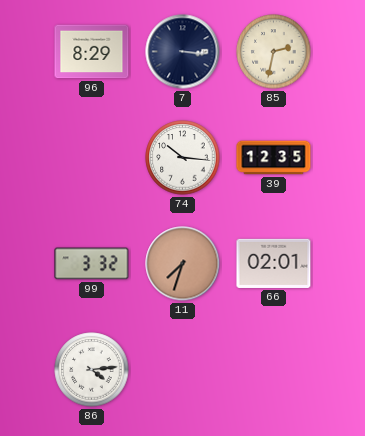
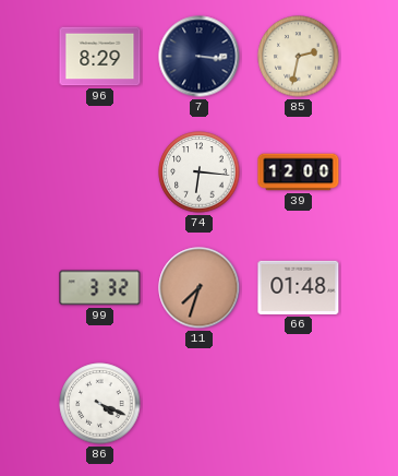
74: 10:16 -> 6:16 (200, 172)
39: 12:35 -> 12:00 (299, 172)
66: 02:01 -> 01:48 (299, 287)
86: 4:14 -> 4:19 (100, 404)
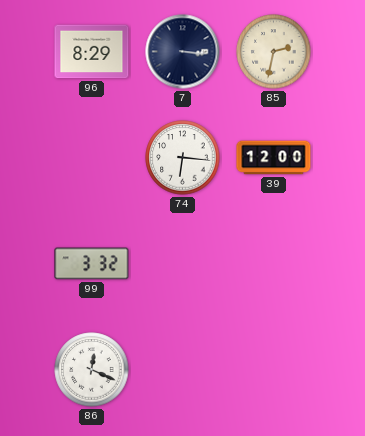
11: 7:33 -> none (200, 288)
66: 01:48 -> none (299, 287)
86: 4:19 -> 12:19 (92, 370)
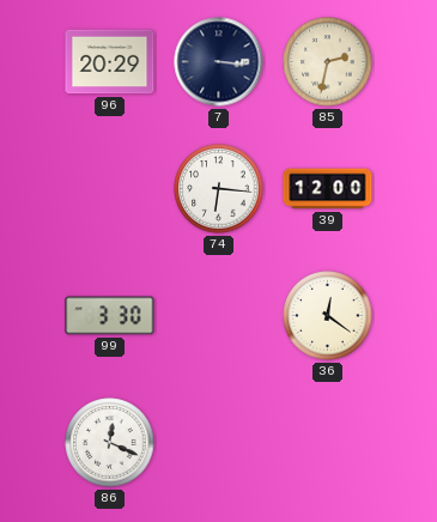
96: 8:29 -> 20:29 (110, 62)
99: 3:32 -> 3:30 (110, 316)
36: none -> 12:21 (328, 316)
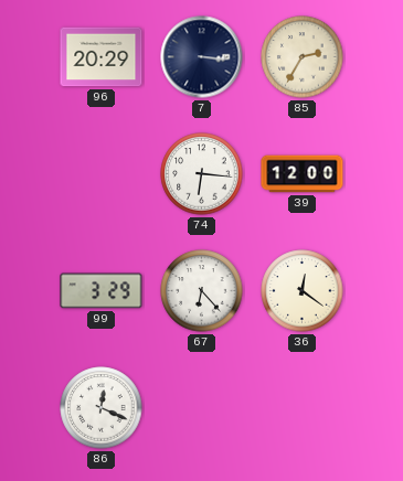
85: 2:32 -> 2:35 (303, 57)
99: 3:30 -> 3:29 (102, 291)
67: none -> 6:23 (202, 291)
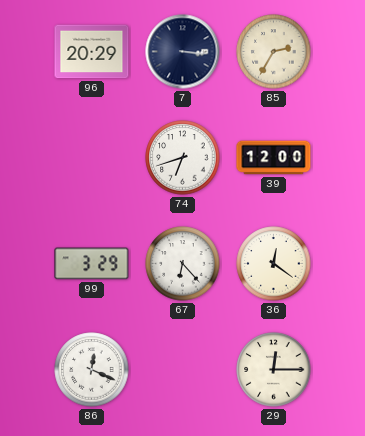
74: 6:16 -> 6:42 (183, 158)
29: none -> 12:15 (274, 370)
